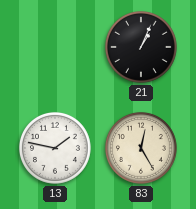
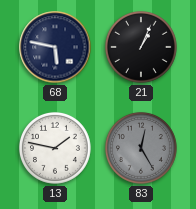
68: none -> 5:47 (55, 47)
83 dial: cream -> grey (141, 148)
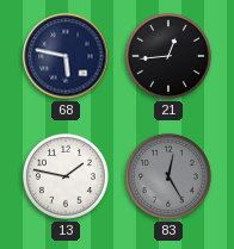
21: 1:04 -> 12:44 (168, 56)
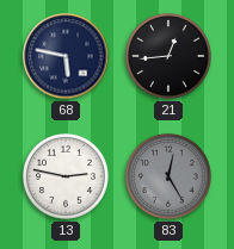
13: 1:47 -> 2:47 (66, 176)
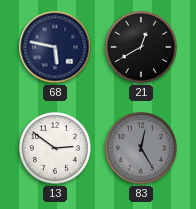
21: 12:44 -> 12:40 (141, 47)
13: 2:47 -> 2:51 (55, 148)
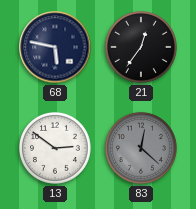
21: 12:40 -> 12:36 (141, 47)
83: 12:25 -> 12:22 (141, 148)
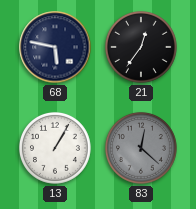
13: 2:51 -> 1:05 (55, 148)
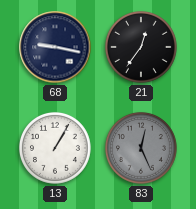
68: 5:47 -> 9:17 (55, 47)
83: 12:22 -> 12:26 (141, 148)
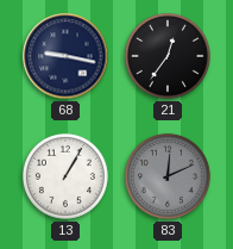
83: 12:26 -> 12:11 (168, 176)
